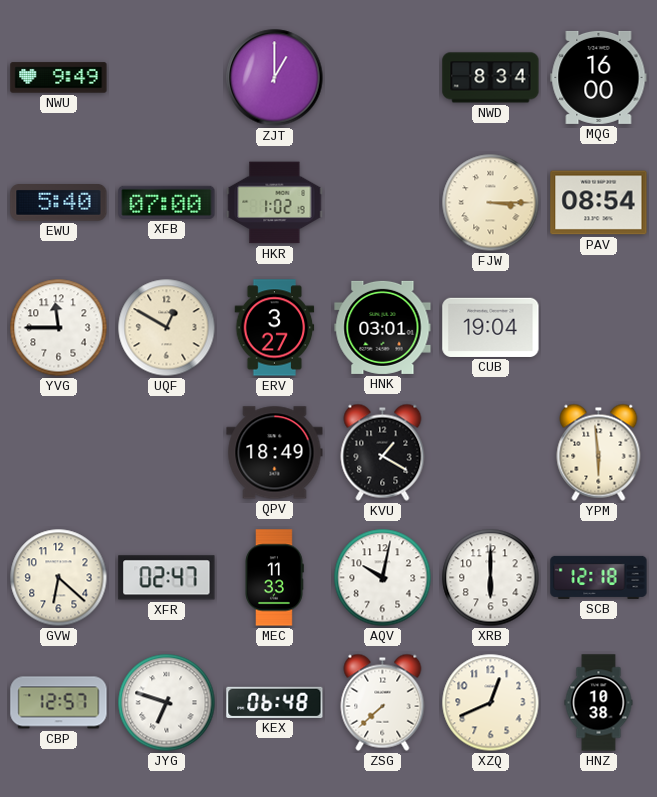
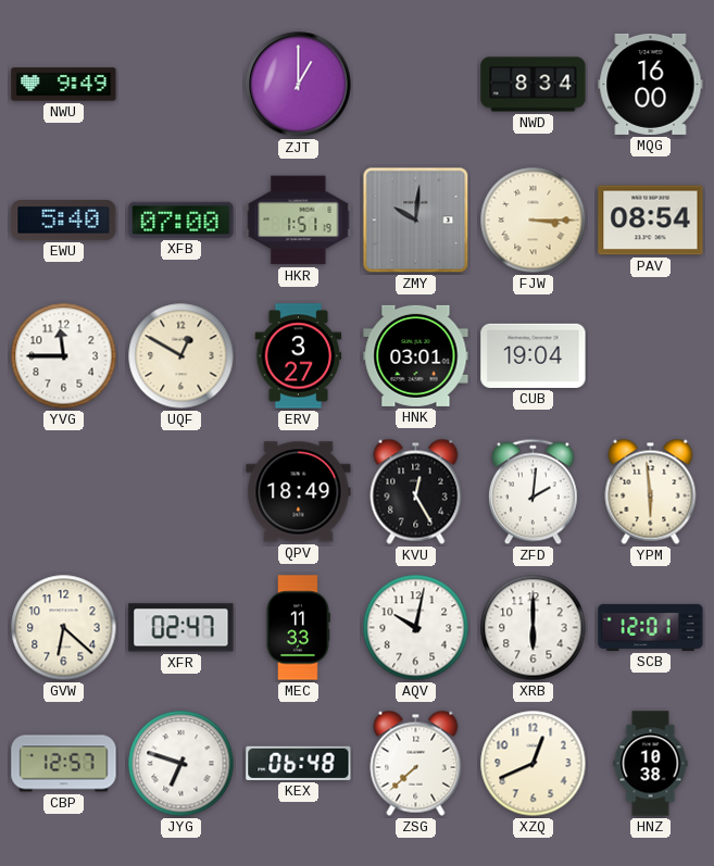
HKR: 1:02 -> 1:51 (299, 221)
ZMY: none -> 10:01 (416, 221)
KVU: 1:20 -> 12:25 (416, 491)
ZFD: none -> 2:01 (534, 492)
SCB: 12:18 -> 12:01 (651, 627)
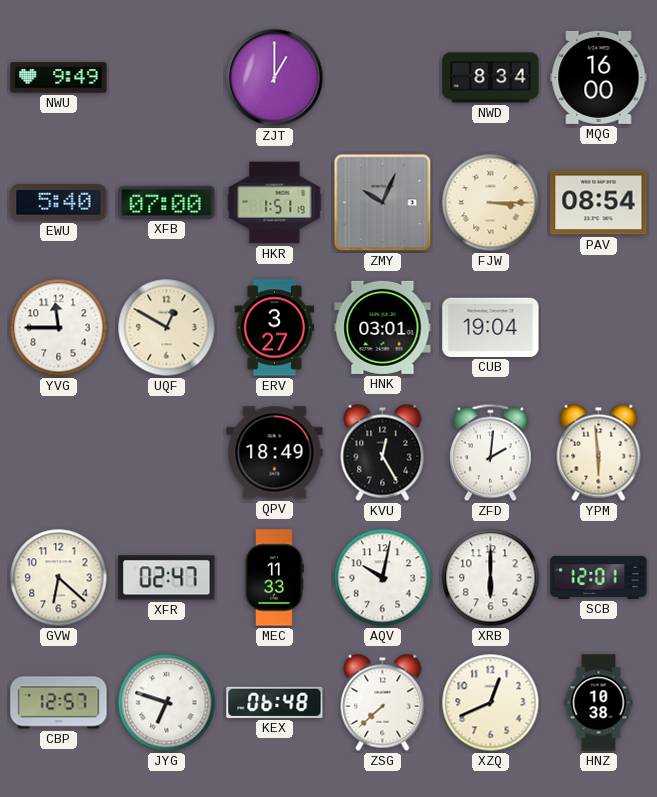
ZMY: 10:01 -> 10:04 (383, 203)
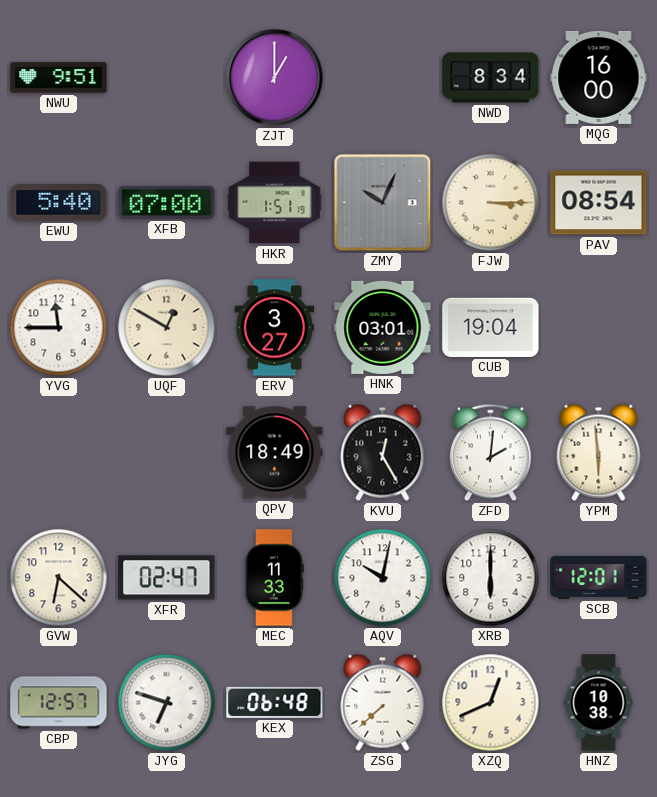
NWU: 9:49 -> 9:51 (59, 78)
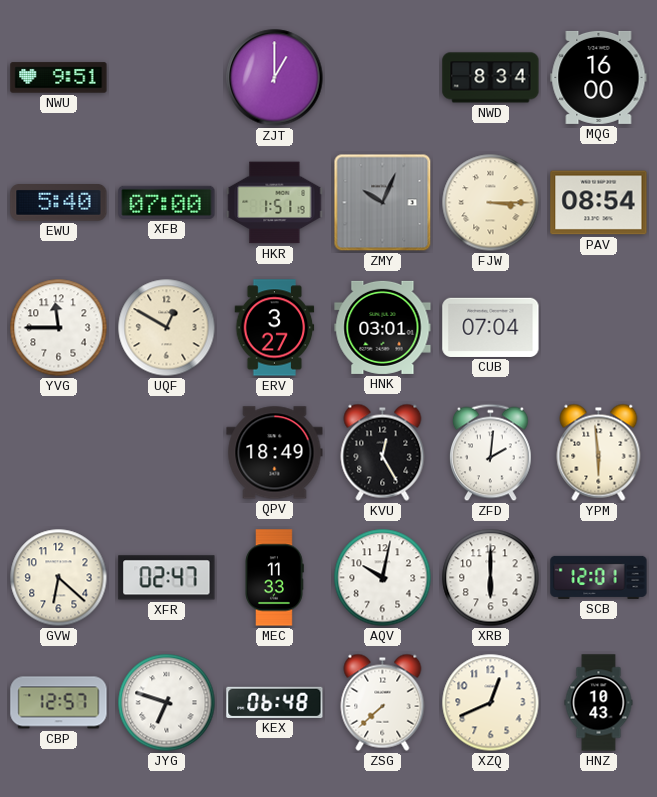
CUB: 19:04 -> 07:04 (491, 327)
HNZ: 10:38 -> 10:43 (599, 703)
